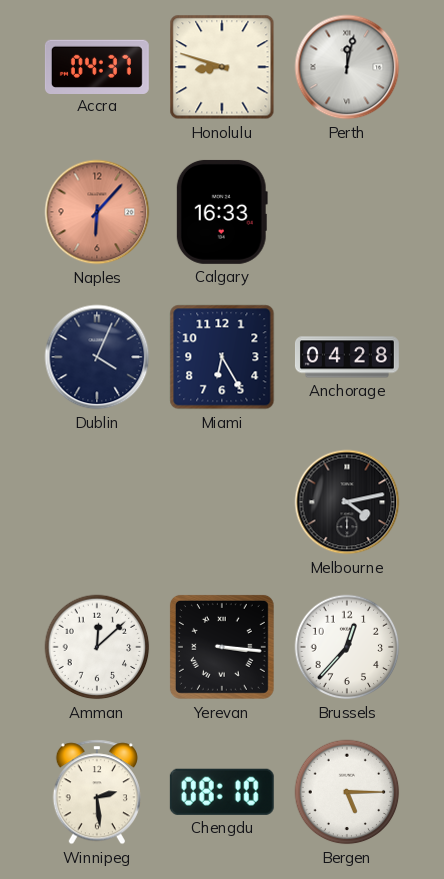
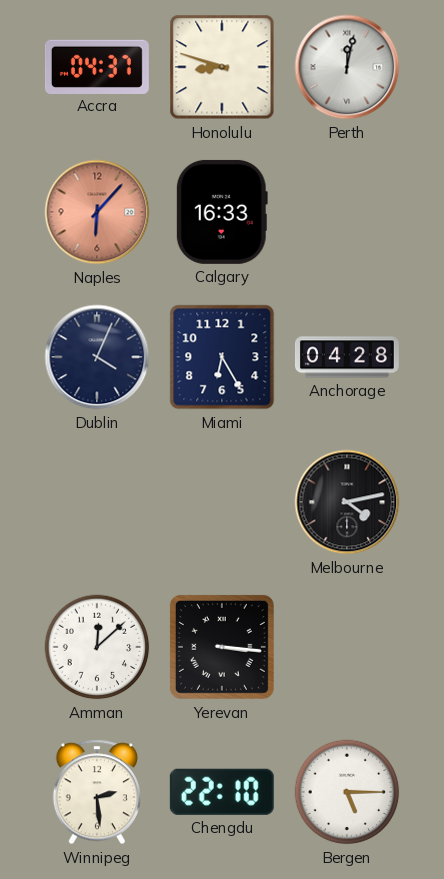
Brussels: 12:37 -> none (347, 647)
Chengdu: 08:10 -> 22:10 (222, 792)
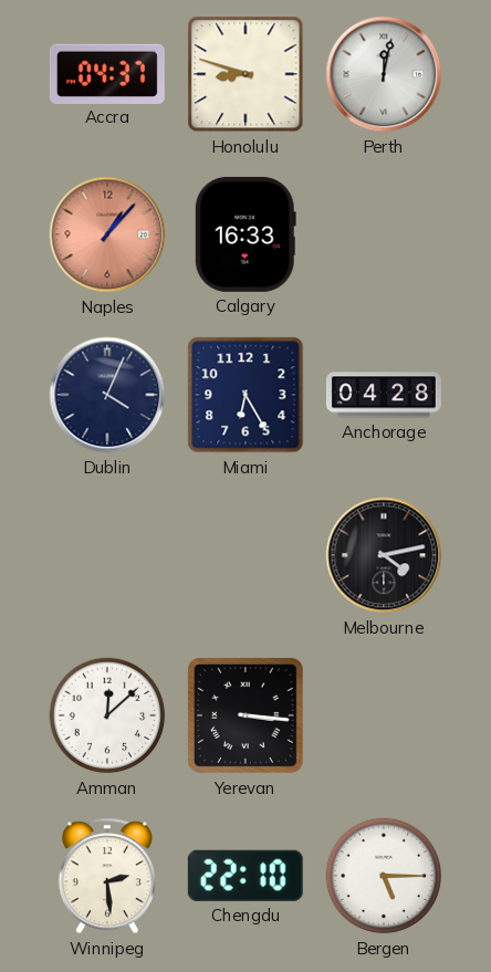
Naples: 6:07 -> 1:07 (107, 234)
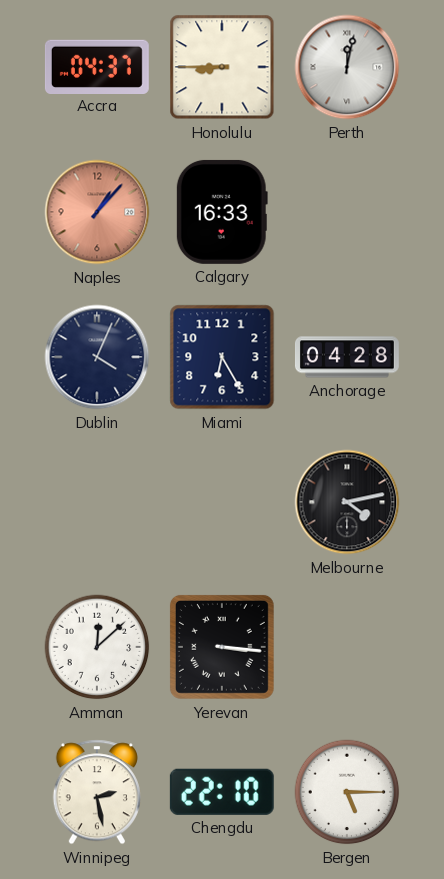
Honolulu: 8:48 -> 8:45 (222, 67)
Winnipeg: 2:29 -> 2:28 (97, 792)
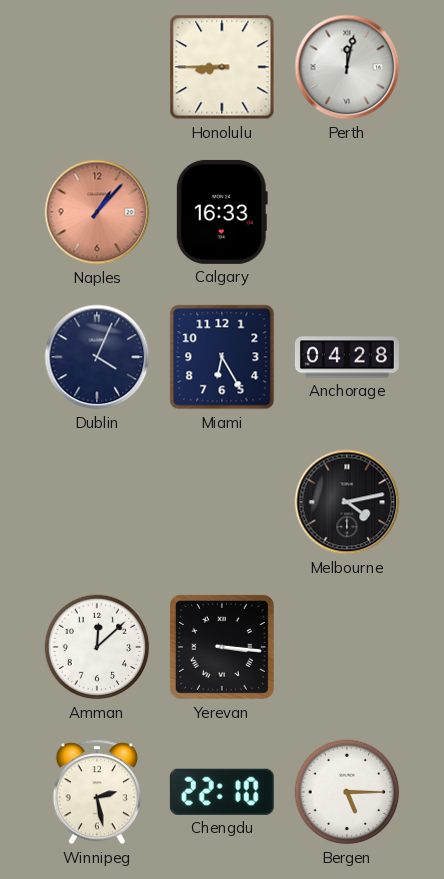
Accra: 04:37 -> none (97, 66)
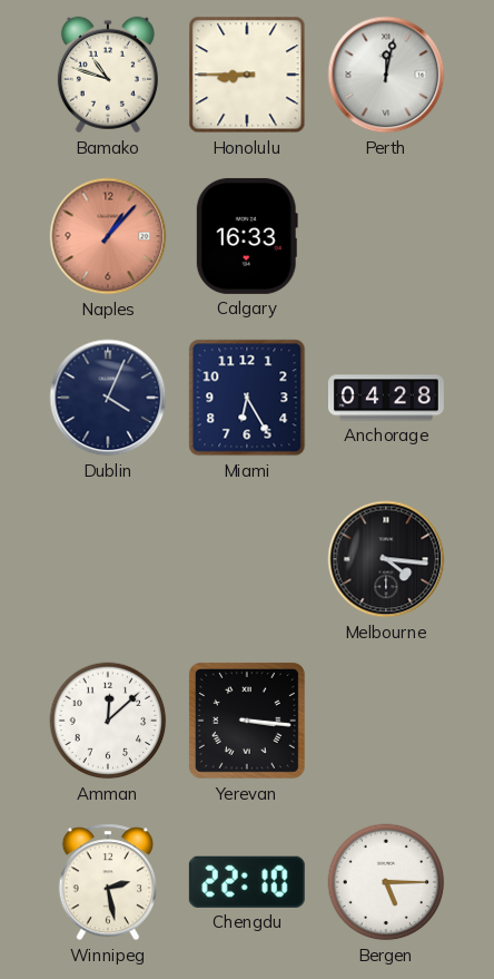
Bamako: none -> 10:48 (108, 75)
Melbourne: 4:13 -> 4:16 (386, 559)
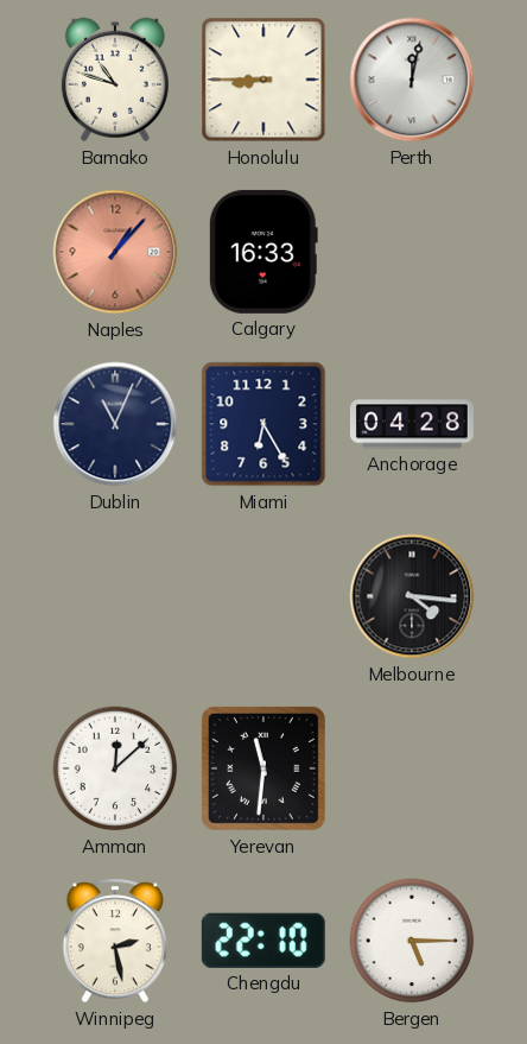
Dublin: 4:04 -> 11:04 (115, 424)
Yerevan: 3:16 -> 11:31 (263, 768)
